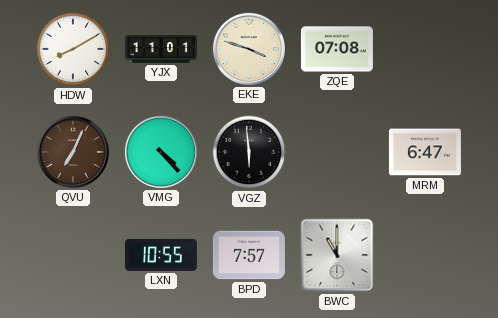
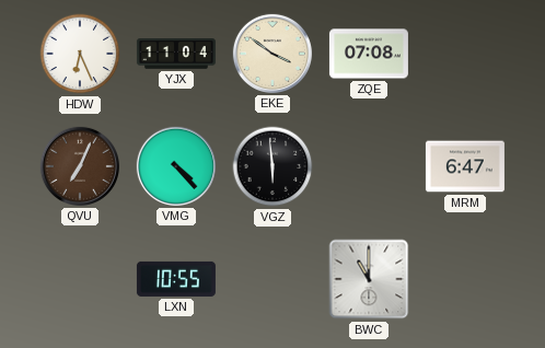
HDW: 8:10 -> 6:26 (80, 54)
YJX: 11:01 -> 11:04 (176, 54)
EKE: 3:48 -> 3:51 (272, 54)
BPD: 7:57 -> none (249, 255)
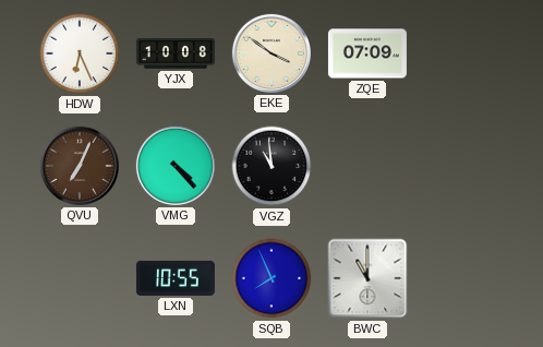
YJX: 11:04 -> 10:08 (176, 53)
ZQE: 07:08 -> 07:09 (367, 53)
VGZ: 5:59 -> 10:59 (271, 166)
MRM: 6:47 -> none (465, 166)
SQB: none -> 7:56 (271, 278)
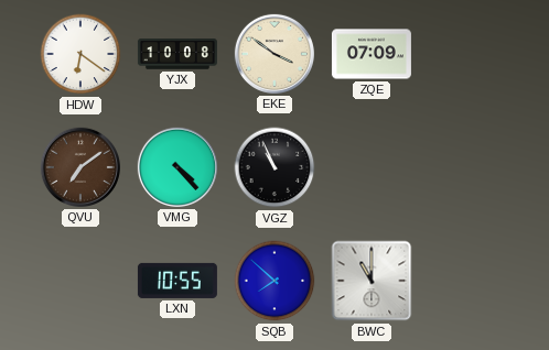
HDW: 6:26 -> 6:21 (80, 54)
QVU: 7:04 -> 7:09 (80, 167)
VGZ: 10:59 -> 10:56 (274, 167)
SQB: 7:56 -> 7:52 (274, 281)
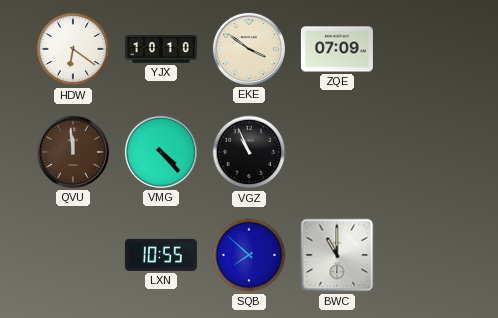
YJX: 10:08 -> 10:10 (161, 49)
QVU: 7:09 -> 11:59 (73, 152)
